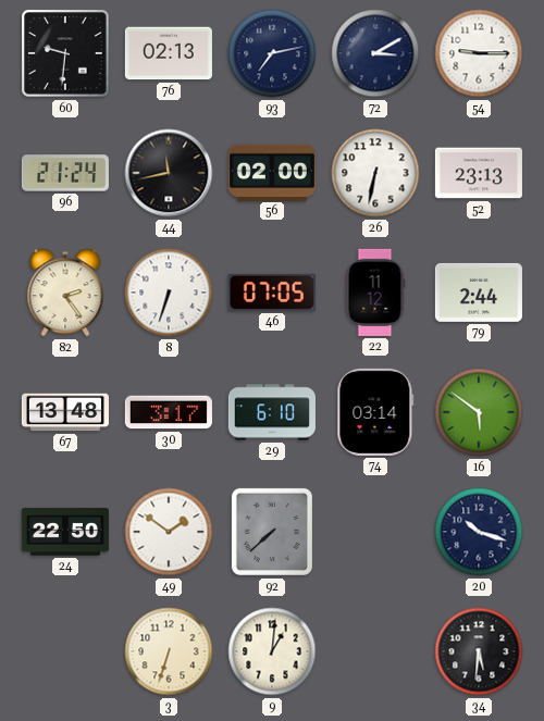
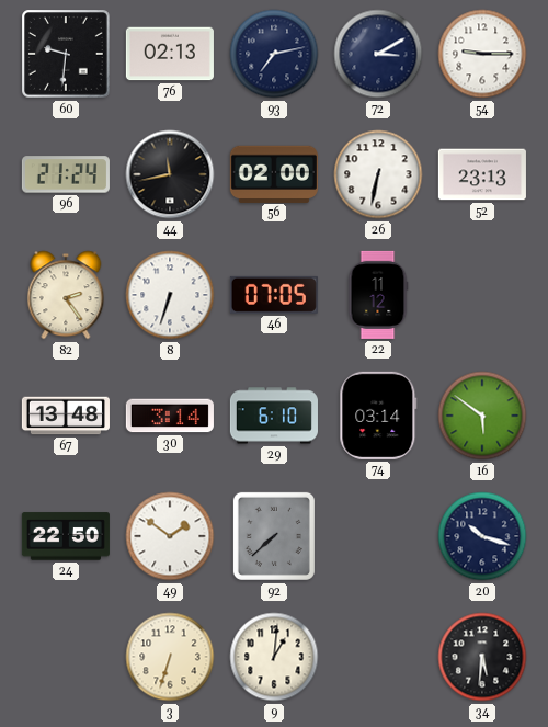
79: 2:44 -> none (479, 293)
30: 3:17 -> 3:14 (170, 416)
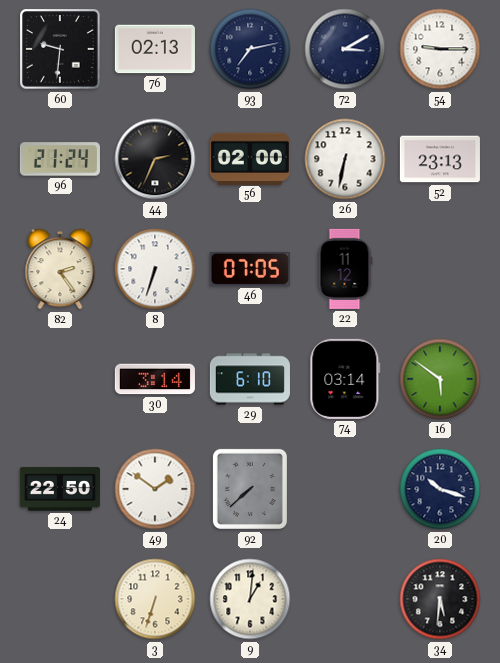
44: 11:43 -> 2:34 (155, 159)
67: 13:48 -> none (66, 416)
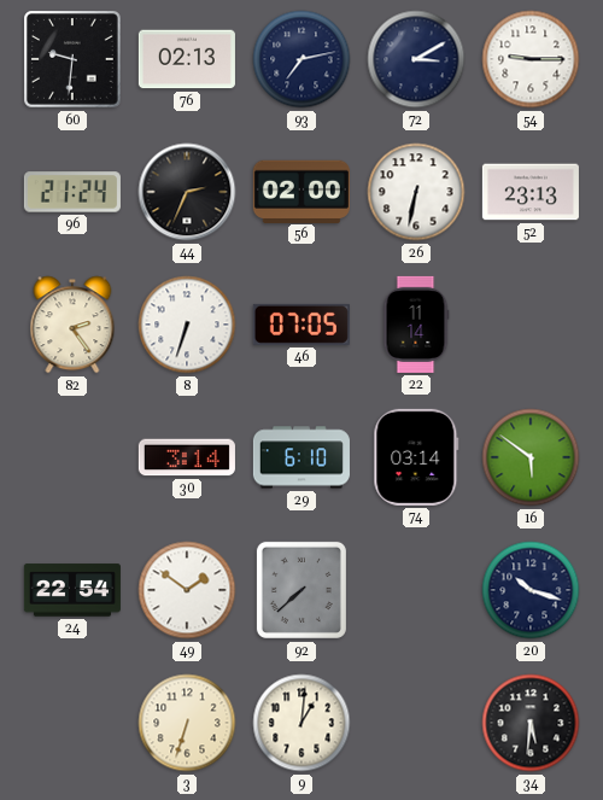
22: 11:12 -> 11:14 (416, 325)
24: 22:50 -> 22:54 (72, 590)
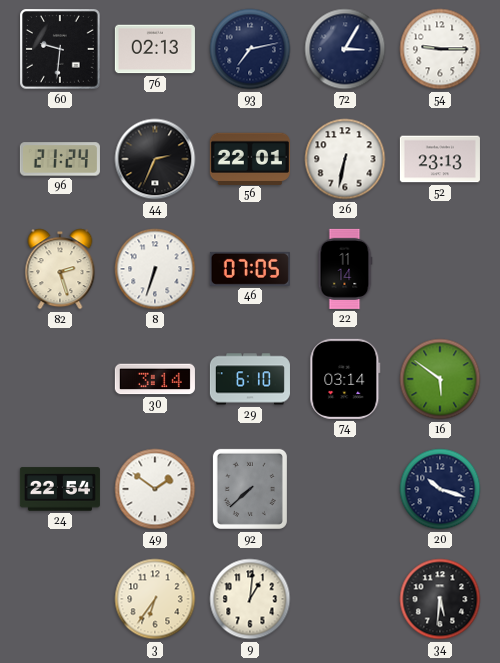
72: 3:10 -> 3:05 (345, 49)
56: 02:00 -> 22:01 (250, 158)
82: 2:24 -> 2:27 (60, 269)
3: 6:33 -> 6:36 (155, 599)
